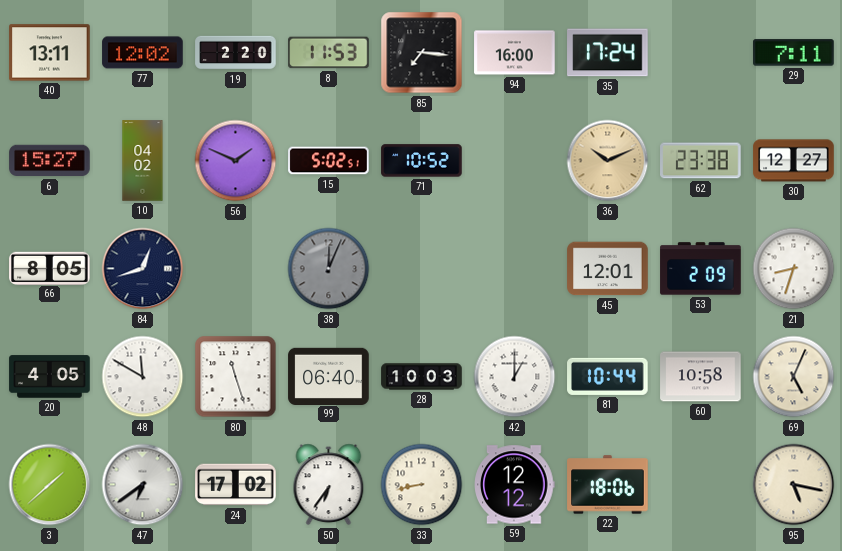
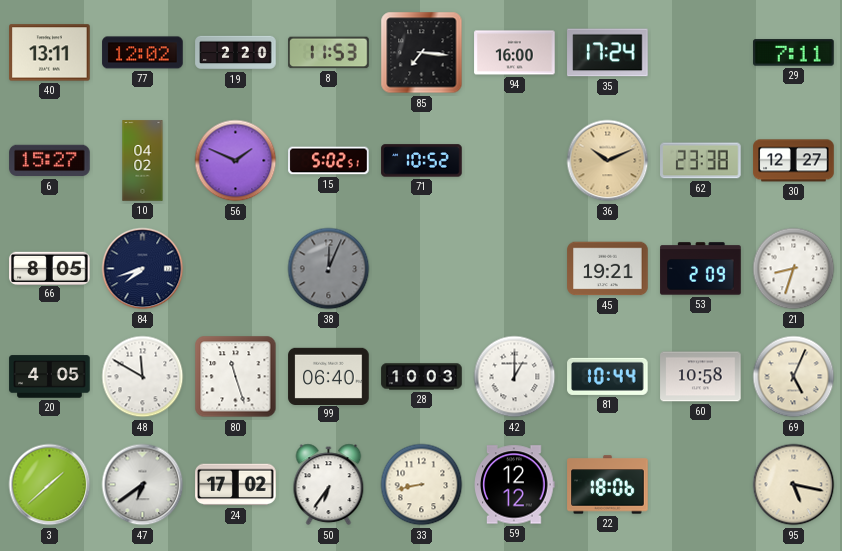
84: 12:42 -> 7:42 (143, 269)
45: 12:01 -> 19:21 (608, 269)
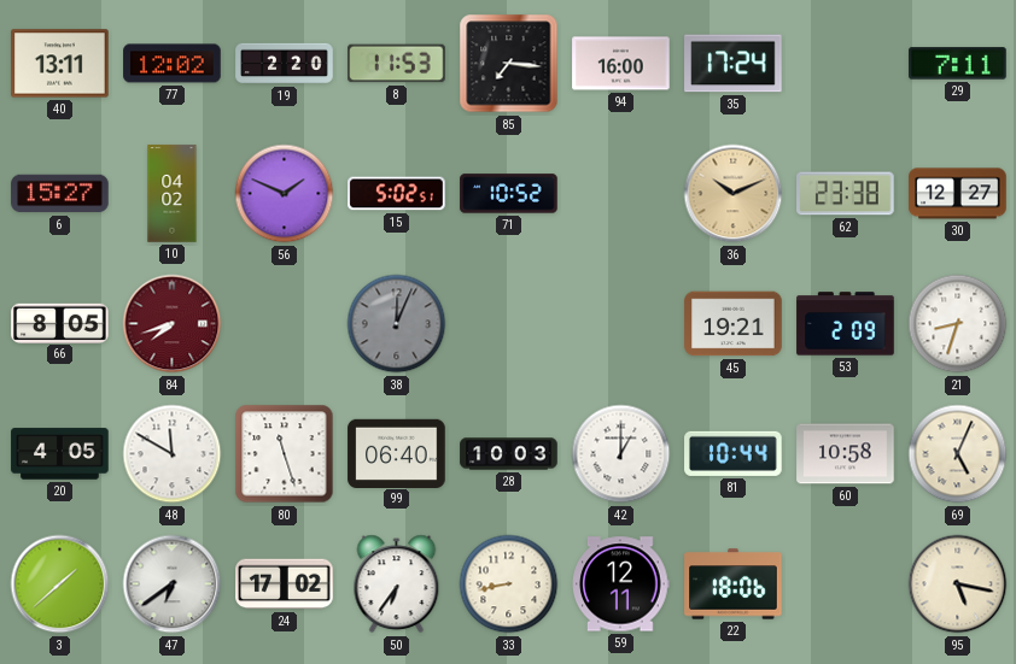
84 dial: navy -> burgundy (173, 324)
59: 12:12 -> 12:11 (621, 584)
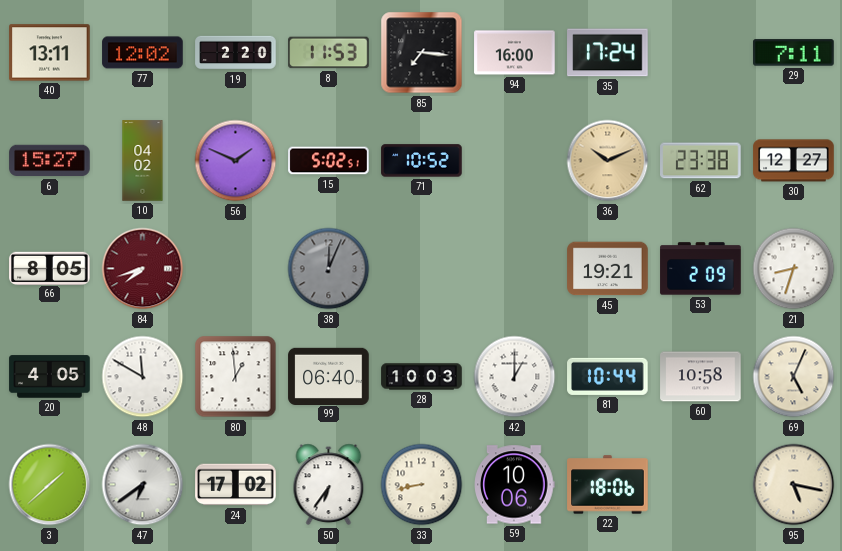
80: 11:27 -> 12:59 (236, 377)
59: 12:11 -> 10:06 (515, 485)
